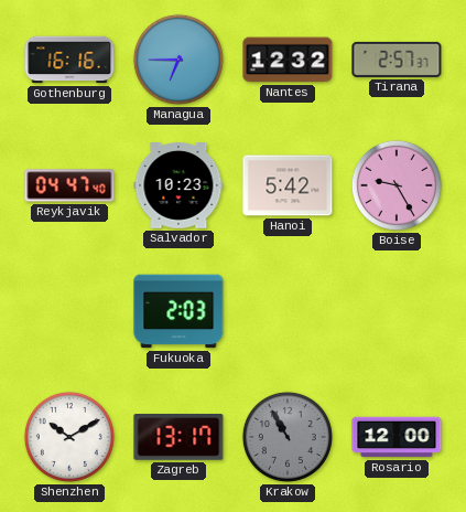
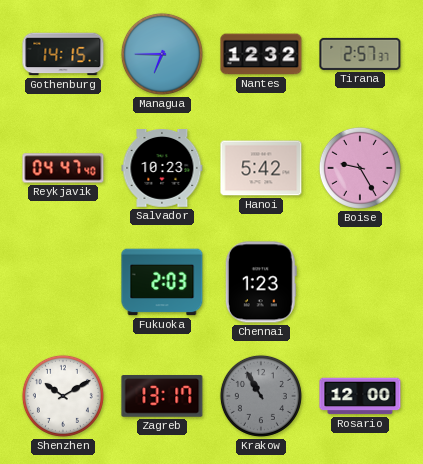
Gothenburg: 16:16 -> 14:15 (63, 54)
Chennai: none -> 1:23 (261, 282)
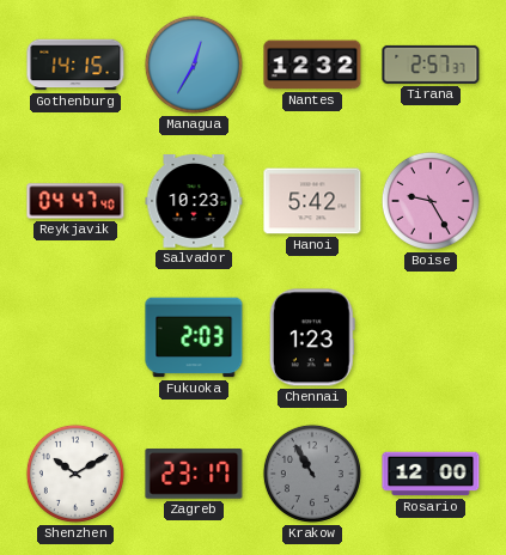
Managua: 6:45 -> 12:35 (194, 65)
Zagreb: 13:17 -> 23:17 (194, 475)
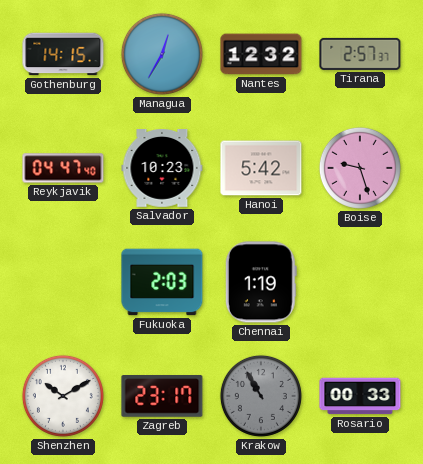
Boise: 9:25 -> 9:27 (360, 168)
Chennai: 1:23 -> 1:19 (261, 282)
Rosario: 12:00 -> 00:33 (360, 396)
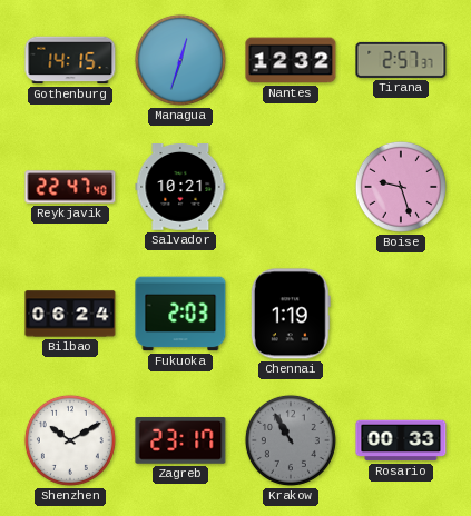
Managua: 12:35 -> 12:33 (180, 60)
Reykjavik: 04:47 -> 22:47 (70, 187)
Salvador: 10:23 -> 10:21 (180, 188)
Hanoi: 5:42 -> none (261, 168)
Bilbao: none -> 06:24 (70, 314)
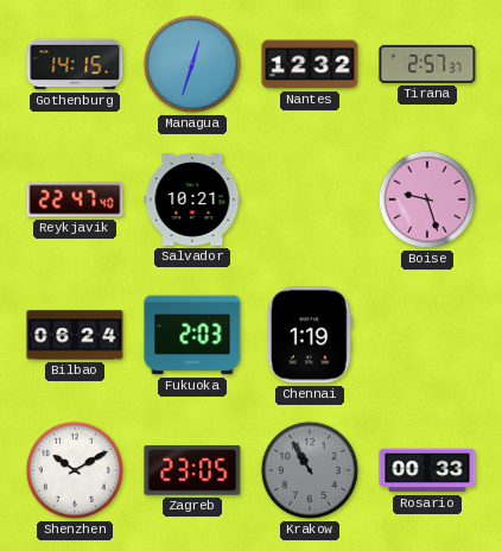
Zagreb: 23:17 -> 23:05 (192, 471)
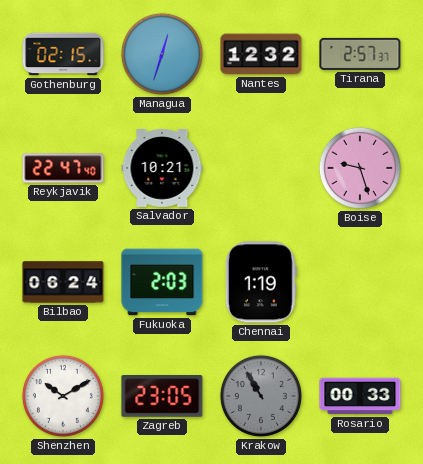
Gothenburg: 14:15 -> 02:15 (63, 54)
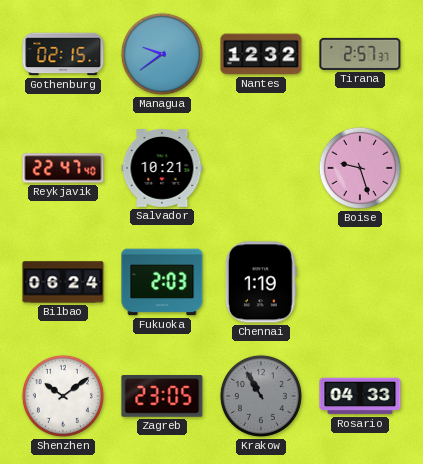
Managua: 12:33 -> 9:39 (162, 54)
Shenzhen: 10:10 -> 10:09 (63, 396)
Rosario: 00:33 -> 04:33 (360, 396)
